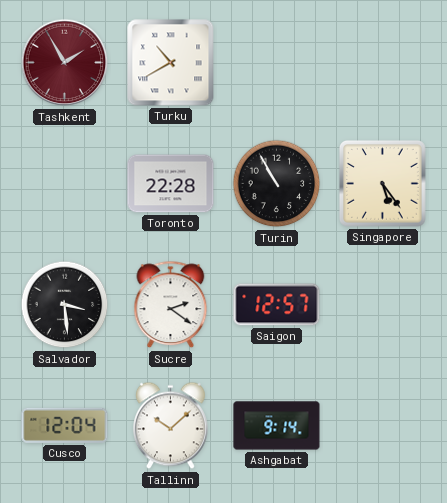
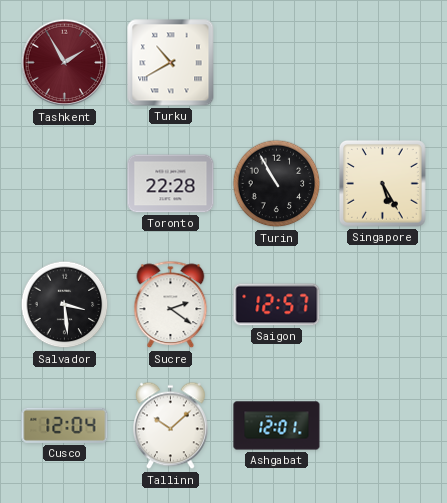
Singapore: 5:24 -> 5:25 (382, 183)
Ashgabat: 9:14 -> 12:01 (277, 426)
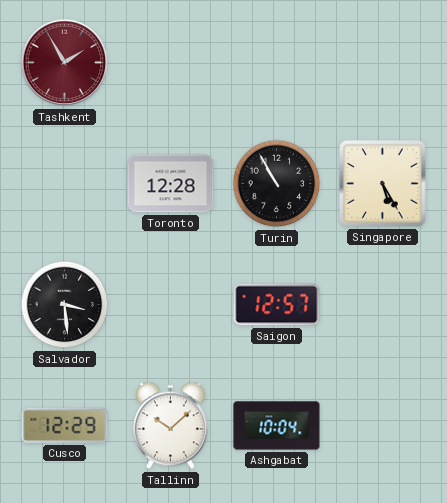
Turku: 10:40 -> none (171, 63)
Toronto: 22:28 -> 12:28 (171, 184)
Sucre: 2:21 -> none (171, 305)
Cusco: 12:04 -> 12:29 (65, 425)
Ashgabat: 12:01 -> 10:04 (277, 426)
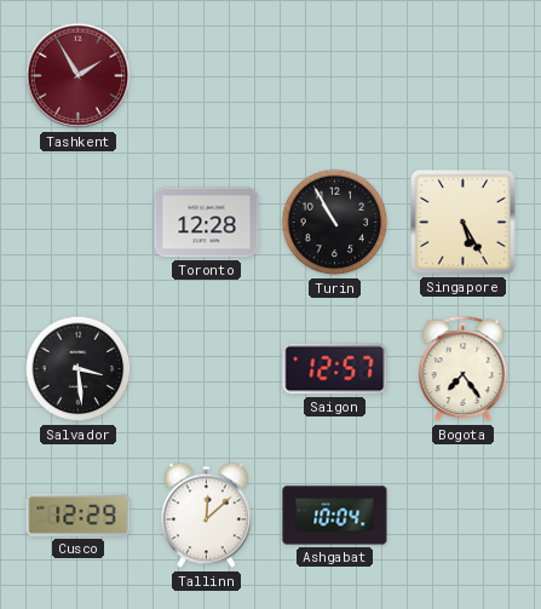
Bogota: none -> 7:24 (464, 369)
Tallinn: 10:08 -> 12:08 (207, 516)
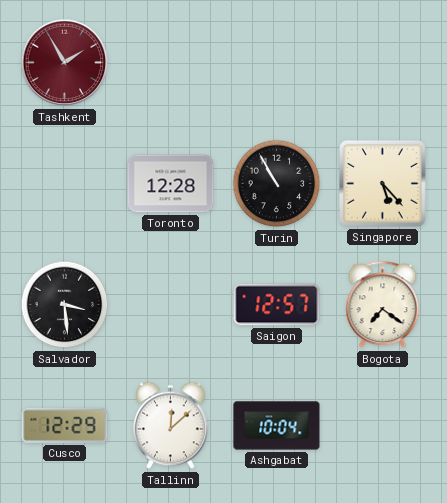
Singapore: 5:25 -> 5:23 (382, 183)
Bogota: 7:24 -> 7:21 (383, 305)
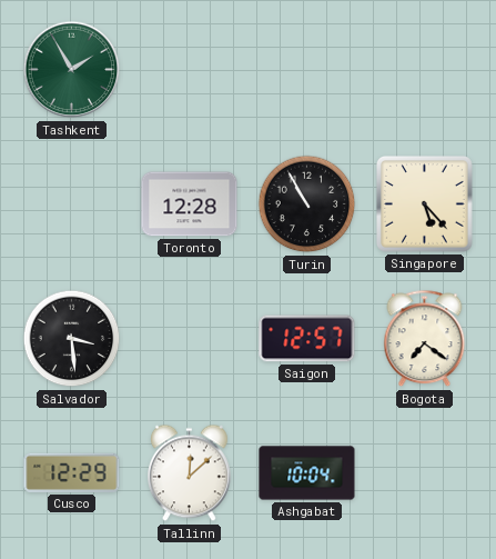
Tashkent dial: burgundy -> green (72, 70)
